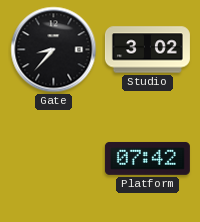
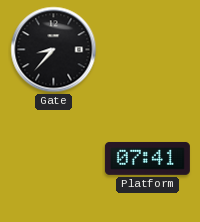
Studio: 3:02 -> none (147, 50)
Platform: 07:42 -> 07:41 (147, 158)
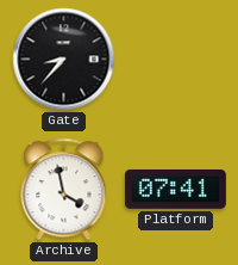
Archive: none -> 3:58 (64, 190)
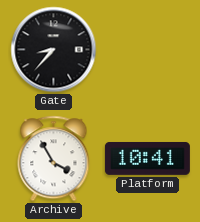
Archive: 3:58 -> 3:55 (54, 159)
Platform: 07:41 -> 10:41 (147, 158)
